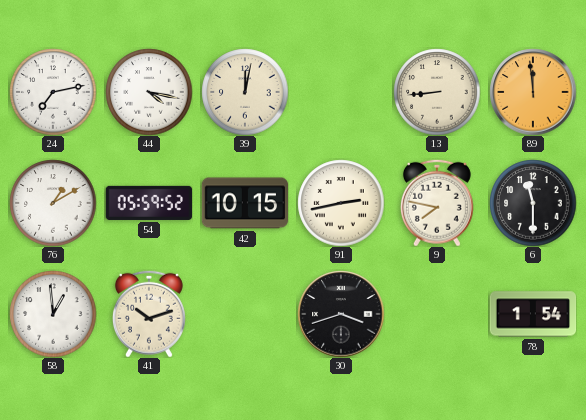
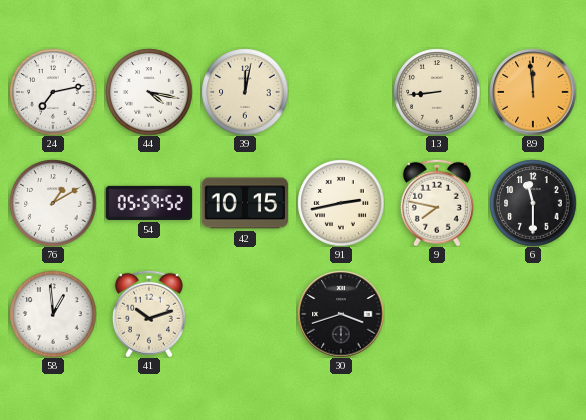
78: 1:54 -> none (533, 314)
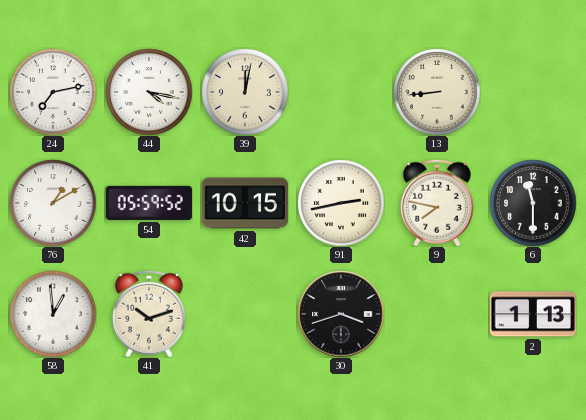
89: 11:59 -> none (533, 92)
2: none -> 1:13 (532, 314)
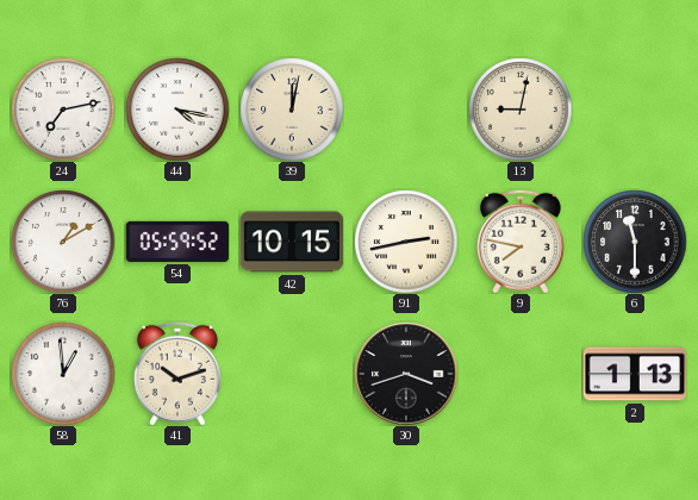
13: 8:44 -> 9:02 (521, 110)
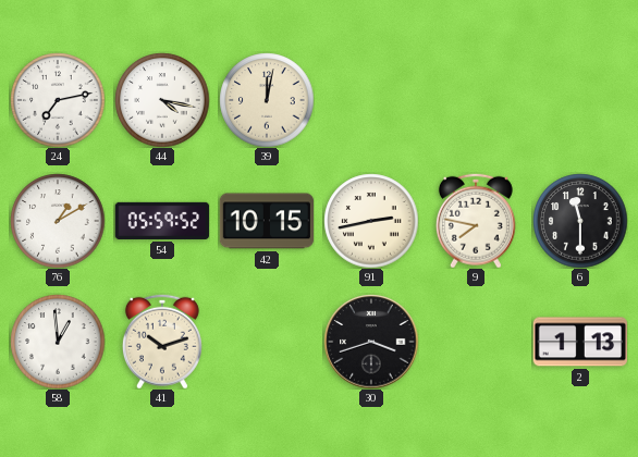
13: 9:02 -> none (521, 110)
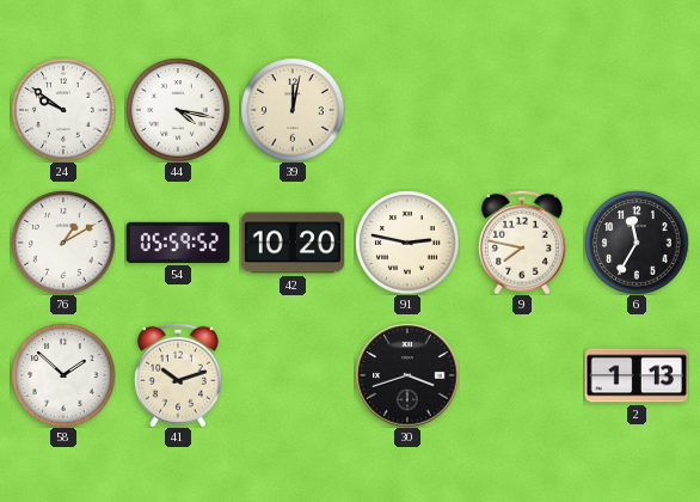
24: 7:13 -> 9:51 (63, 110)
42: 10:15 -> 10:20 (293, 243)
91: 2:43 -> 2:47 (407, 243)
6: 11:30 -> 11:35 (637, 243)
58: 12:59 -> 1:52 (63, 375)
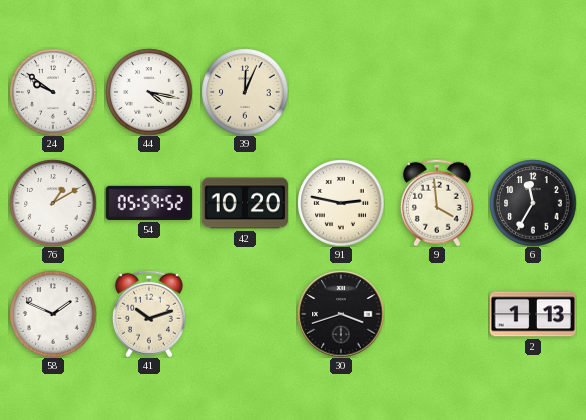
39: 12:02 -> 12:04 (245, 92)
9: 7:47 -> 3:59 (437, 203)
58: 1:52 -> 1:49 (53, 314)
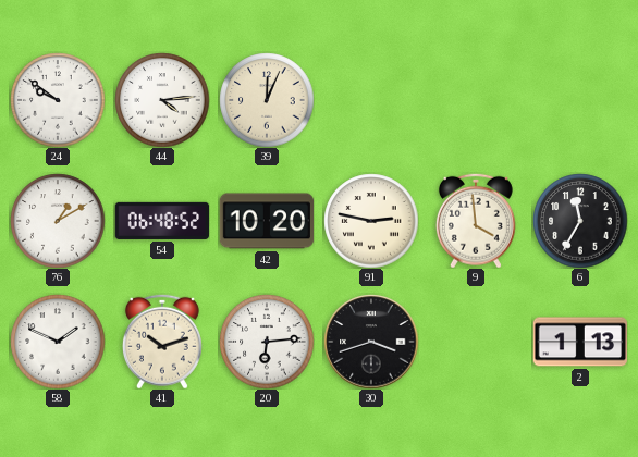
44: 4:17 -> 4:14 (162, 100)
54: 05:59 -> 06:48 (162, 221)
20: none -> 6:14 (267, 342)
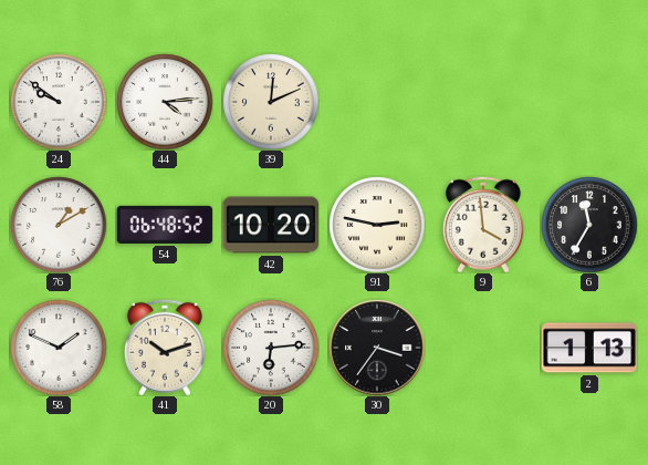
39: 12:04 -> 12:11 (271, 102)
30: 3:42 -> 3:36 (377, 348)
